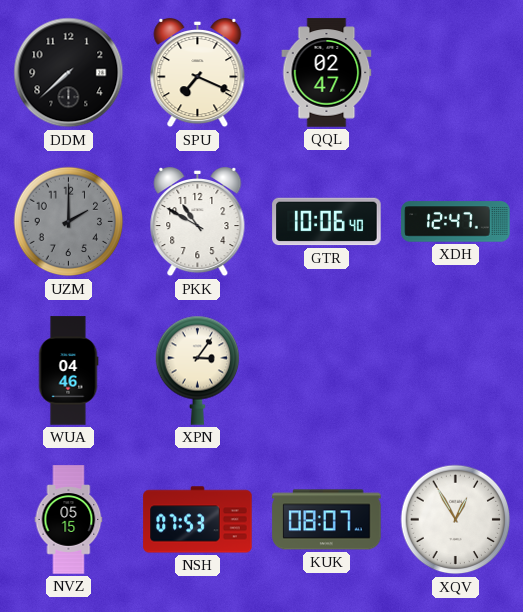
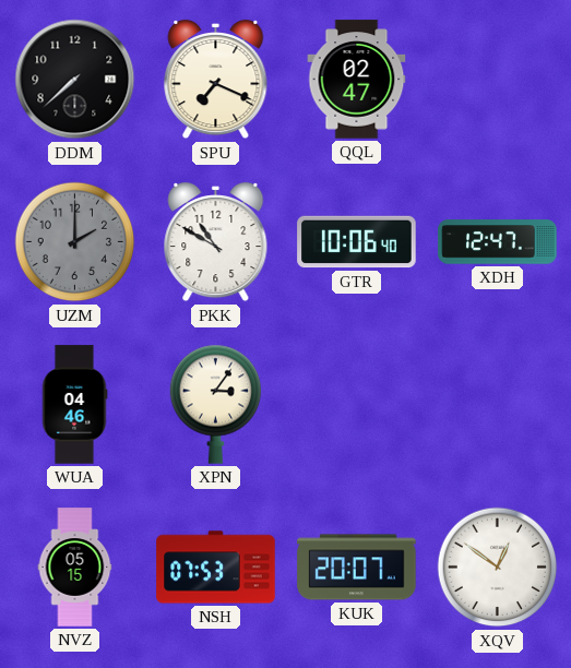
KUK: 08:07 -> 20:07 (357, 568)
XQV: 12:55 -> 12:51 (498, 568)
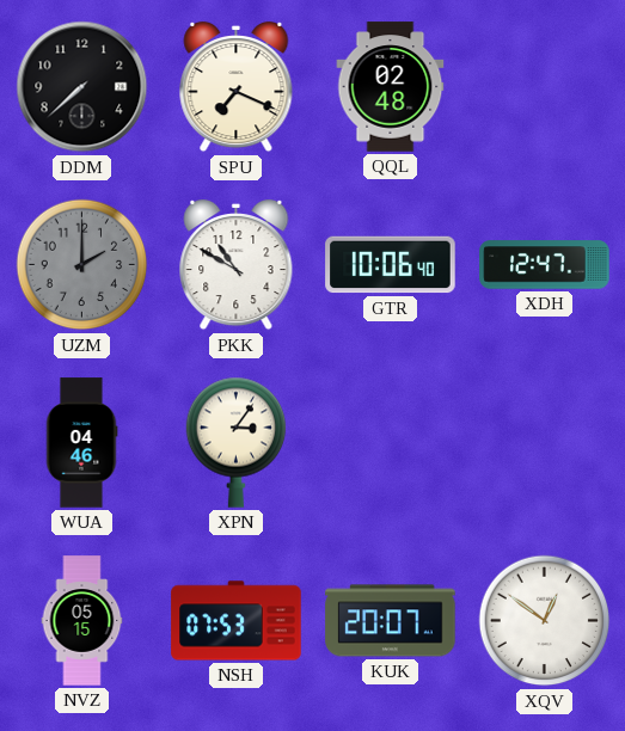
QQL: 02:47 -> 02:48 (391, 87)
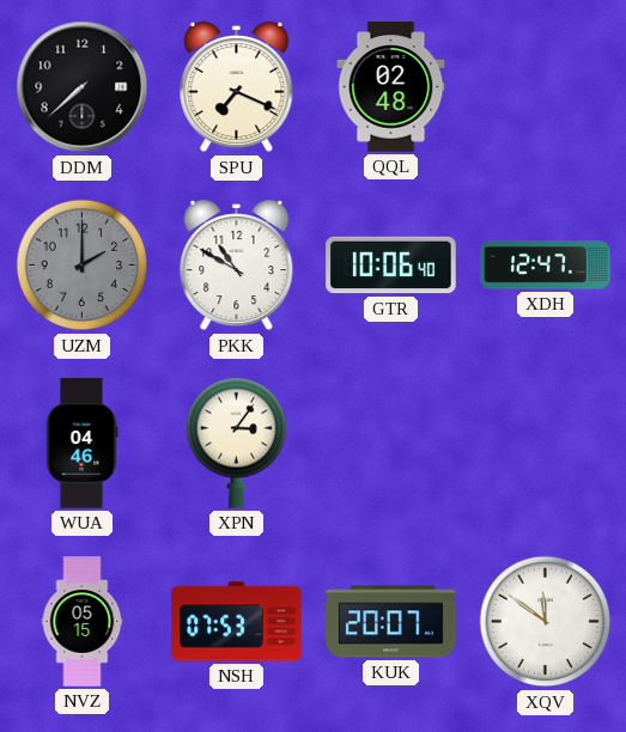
XQV: 12:51 -> 11:51 (546, 622)
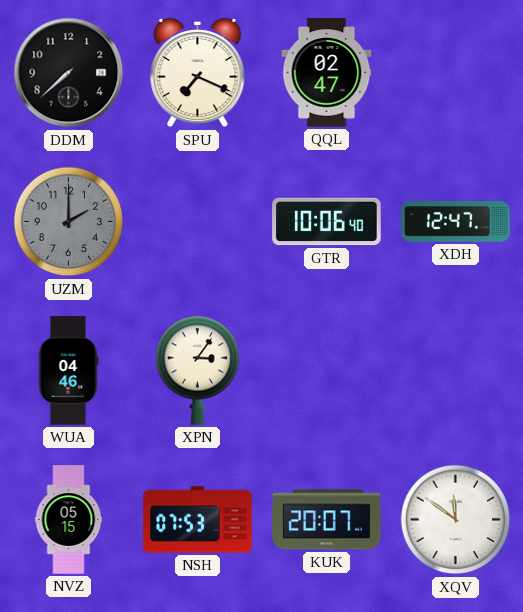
QQL: 02:48 -> 02:47 (327, 73)
PKK: 10:50 -> none (237, 266)
